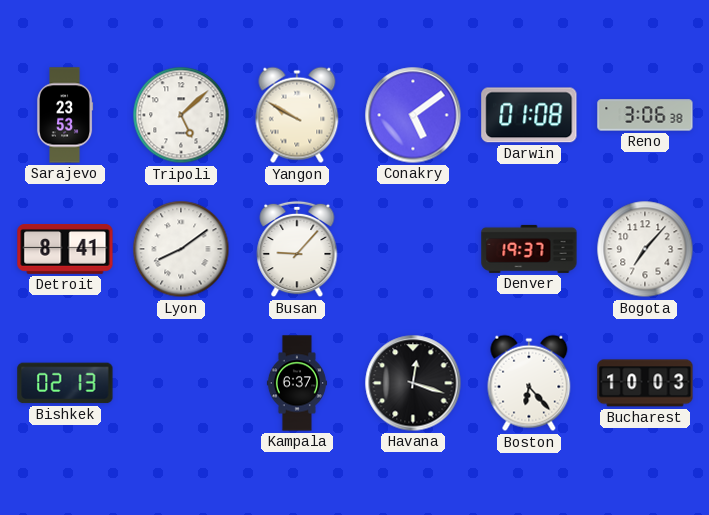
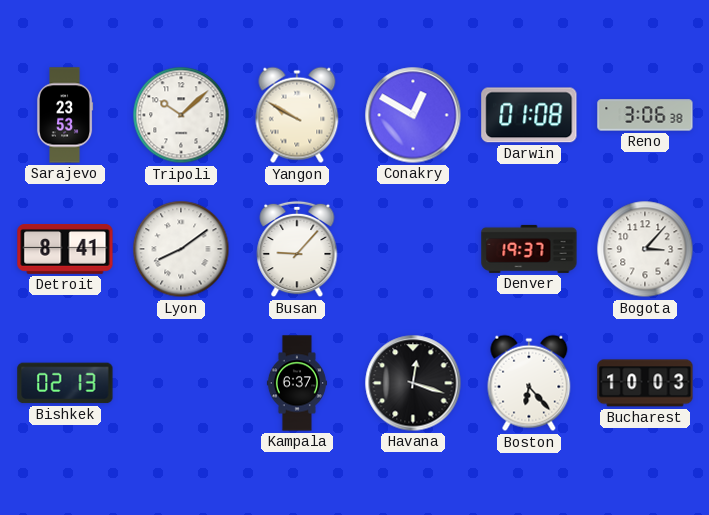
Tripoli: 5:08 -> 10:08 (181, 115)
Conakry: 5:09 -> 12:50 (413, 115)
Bogota: 7:07 -> 3:07 (645, 249)
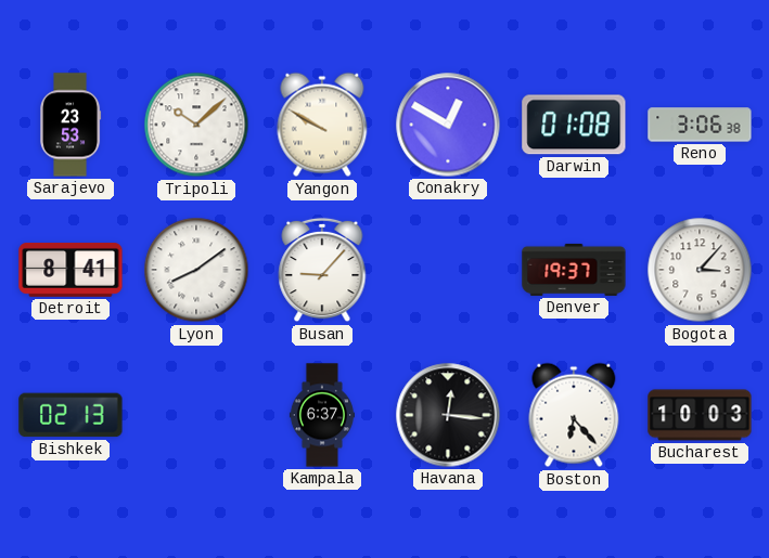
Havana: 12:18 -> 12:16 (448, 415)
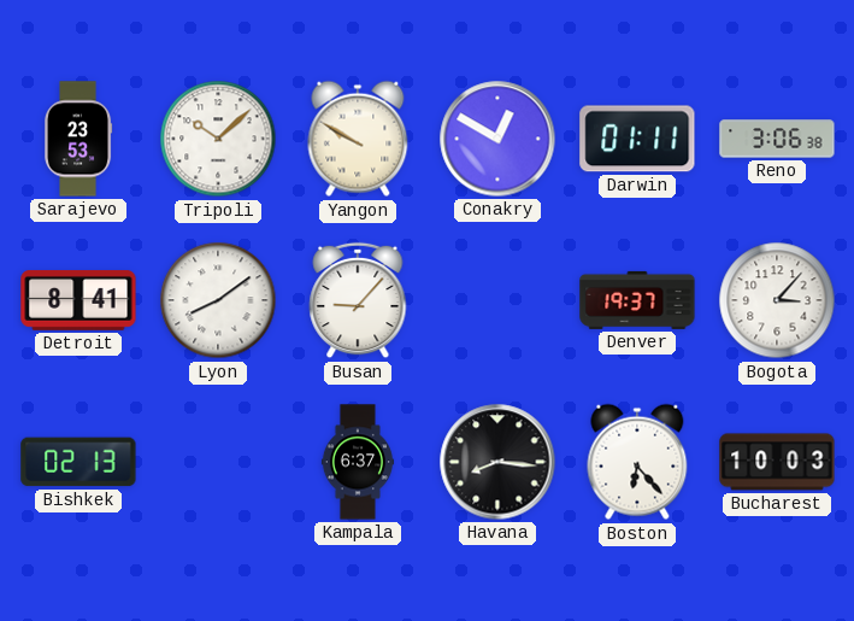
Darwin: 01:08 -> 01:11 (637, 139)
Havana: 12:16 -> 8:16 (497, 462)
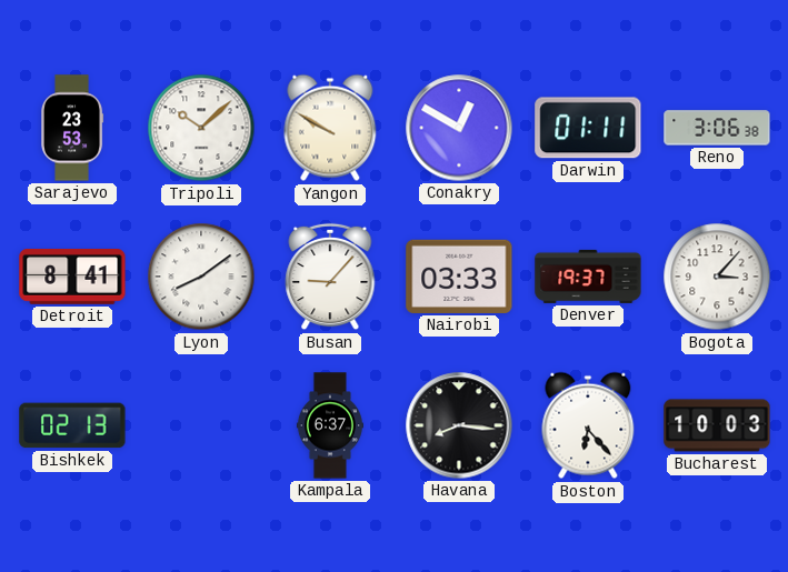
Nairobi: none -> 03:33 (459, 277)
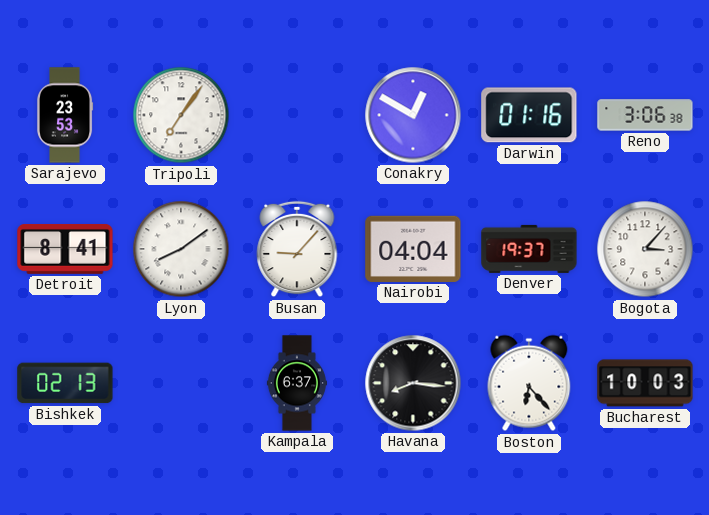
Tripoli: 10:08 -> 7:06 (181, 115)
Yangon: 9:50 -> none (330, 128)
Darwin: 01:11 -> 01:16 (529, 115)
Nairobi: 03:33 -> 04:04 (413, 249)
